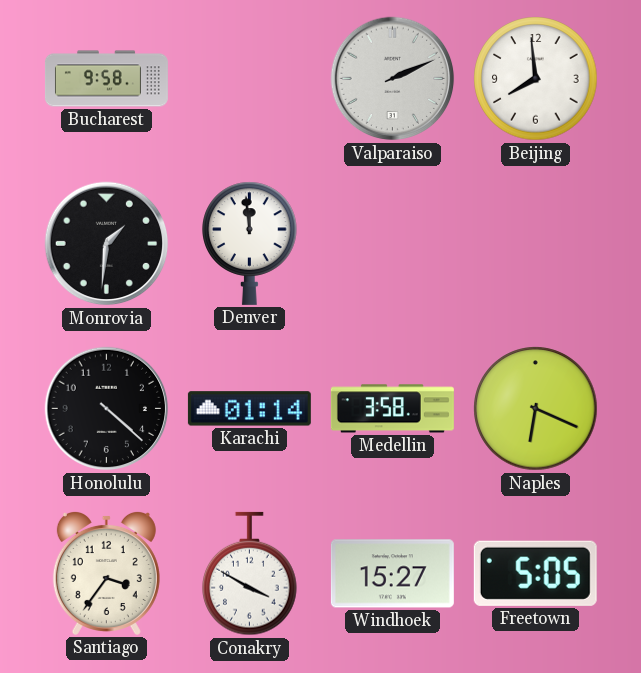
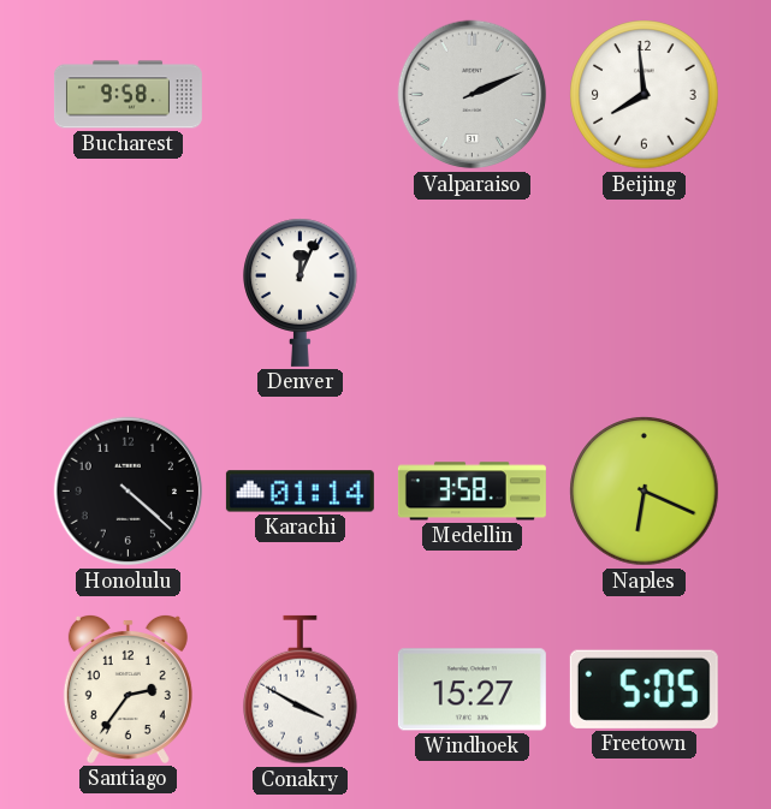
Monrovia: 1:31 -> none (107, 244)
Denver: 11:59 -> 12:04 (301, 292)
Santiago: 3:36 -> 2:36 (127, 689)
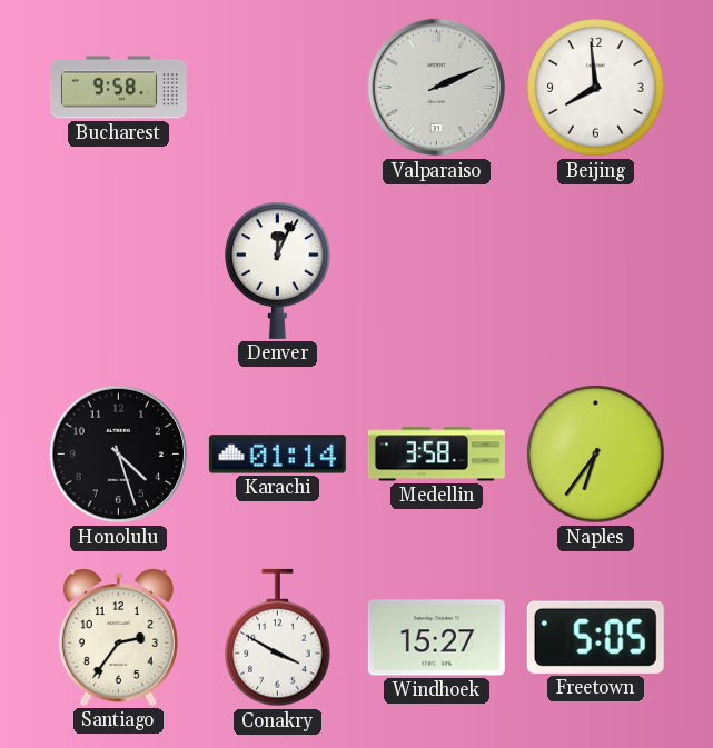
Honolulu: 4:22 -> 4:27 (119, 455)
Naples: 6:19 -> 6:36 (596, 455)
